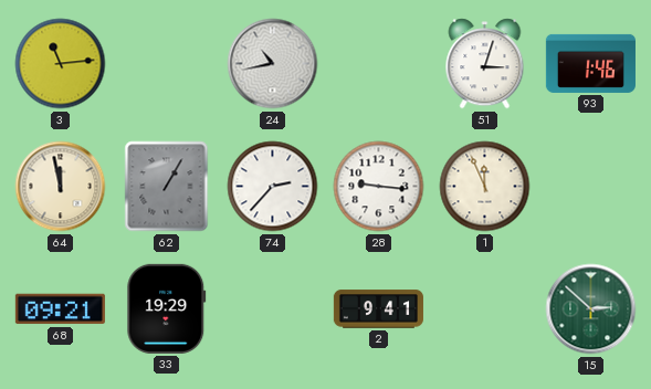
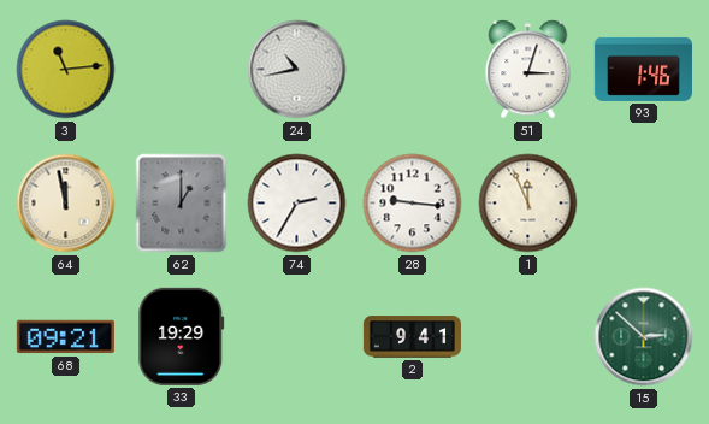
62: 1:05 -> 1:00 (182, 204)
74: 2:37 -> 2:35 (297, 204)
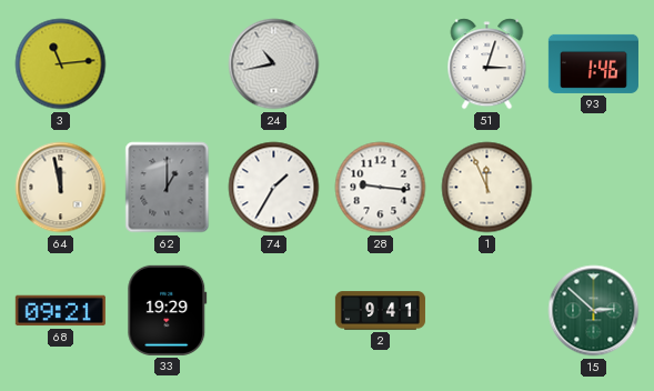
74: 2:35 -> 1:35 (274, 188)
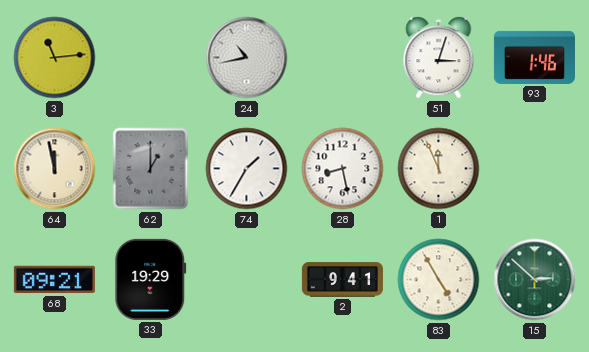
28: 9:16 -> 8:28 (343, 169)
83: none -> 4:55 (439, 280)
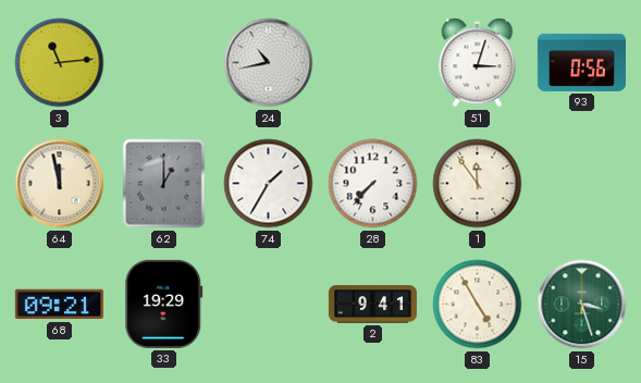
93: 1:46 -> 0:56 (581, 62)
28: 8:28 -> 7:37 (373, 184)
1: 11:56 -> 11:54 (478, 184)
15: 2:52 -> 3:27 (582, 305)
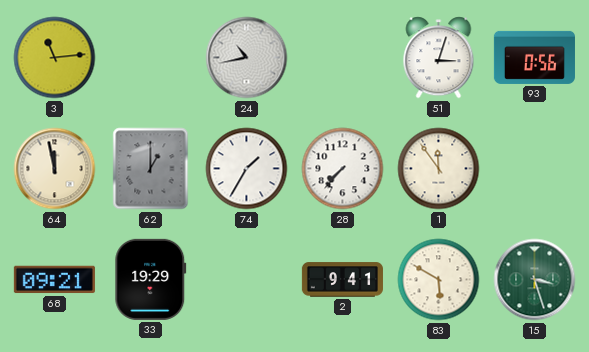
83: 4:55 -> 5:50 (439, 280)
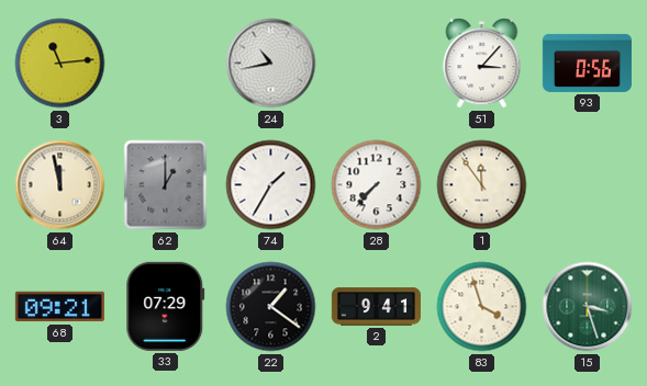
51: 3:03 -> 3:07 (482, 64)
33: 19:29 -> 07:29 (166, 306)
22: none -> 1:21 (271, 307)
83: 5:50 -> 3:57 (482, 307)
